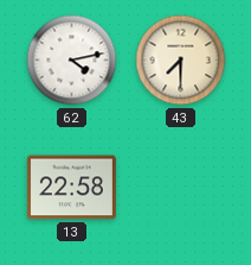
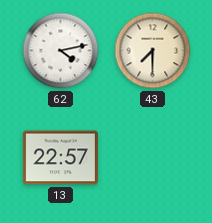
13: 22:58 -> 22:57 (60, 158)
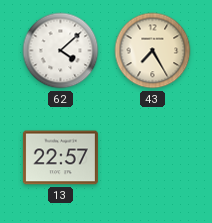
62: 4:13 -> 4:08 (61, 51)
43: 7:30 -> 7:25 (153, 51)
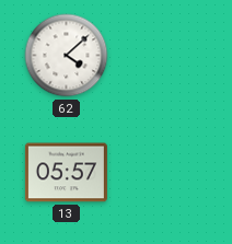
43: 7:25 -> none (153, 51)
13: 22:57 -> 05:57 (66, 173)
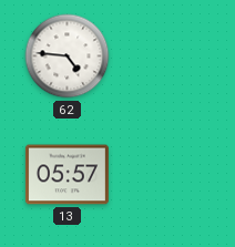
62: 4:08 -> 4:46 (68, 56)
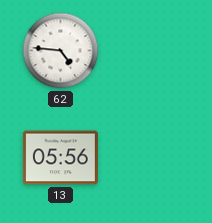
13: 05:57 -> 05:56 (60, 158)
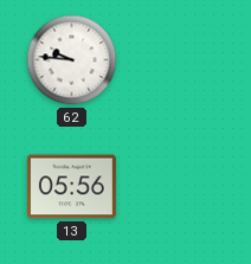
62: 4:46 -> 9:46 (72, 60)
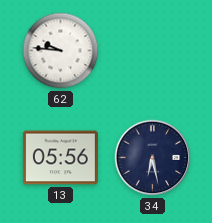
34: none -> 6:28 (153, 158)
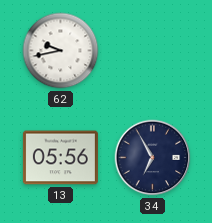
62: 9:46 -> 9:43 (61, 51)
34: 6:28 -> 6:55 (153, 158)
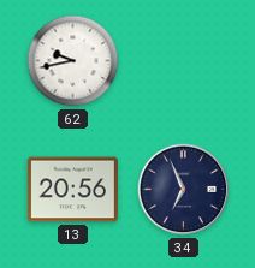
13: 05:56 -> 20:56 (72, 190)
34: 6:55 -> 6:56 (184, 190)
